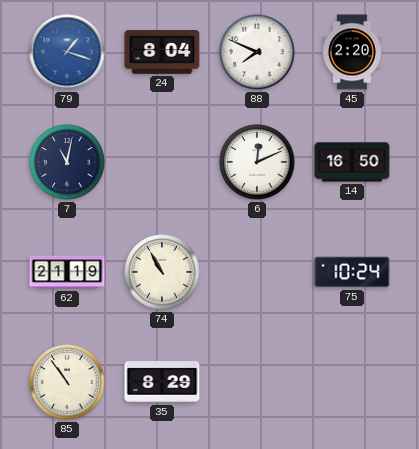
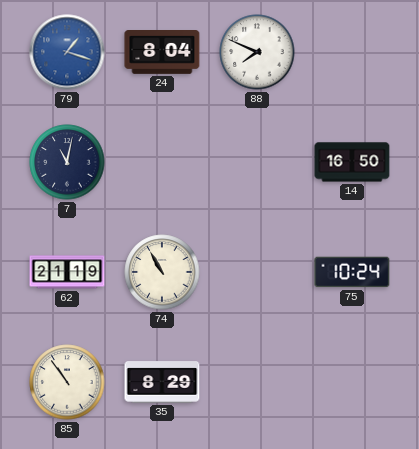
45: 2:20 -> none (352, 52)
6: 12:11 -> none (257, 162)
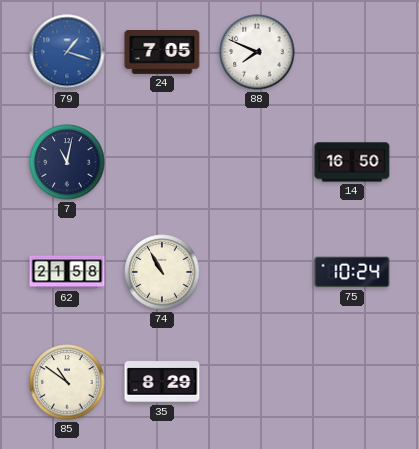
24: 8:04 -> 7:05 (162, 53)
62: 21:19 -> 21:58 (67, 272)
85: 10:54 -> 10:51 (67, 382)
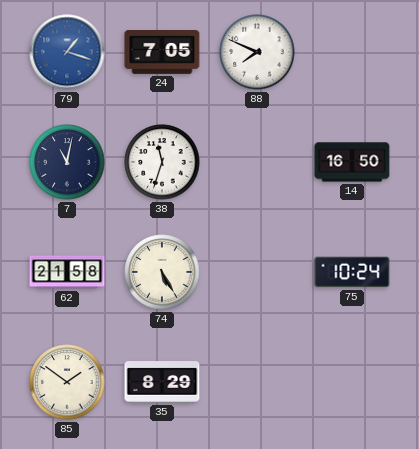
38: none -> 11:33 (162, 162)
74: 10:55 -> 5:25 (162, 272)
85: 10:51 -> 1:51 (67, 382)
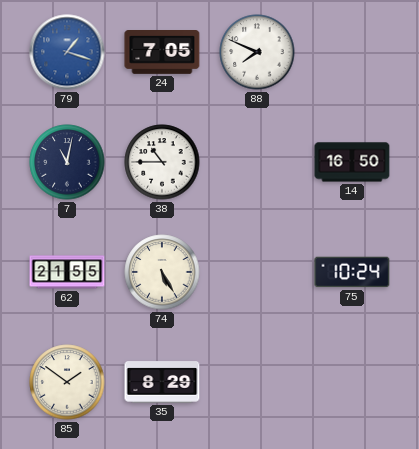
38: 11:33 -> 10:45 (162, 162)
62: 21:58 -> 21:55 (67, 272)
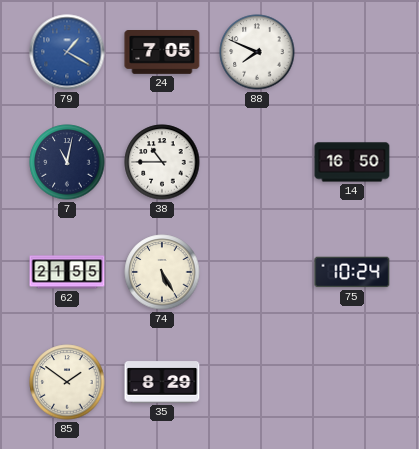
79: 1:18 -> 1:20 (67, 52)
